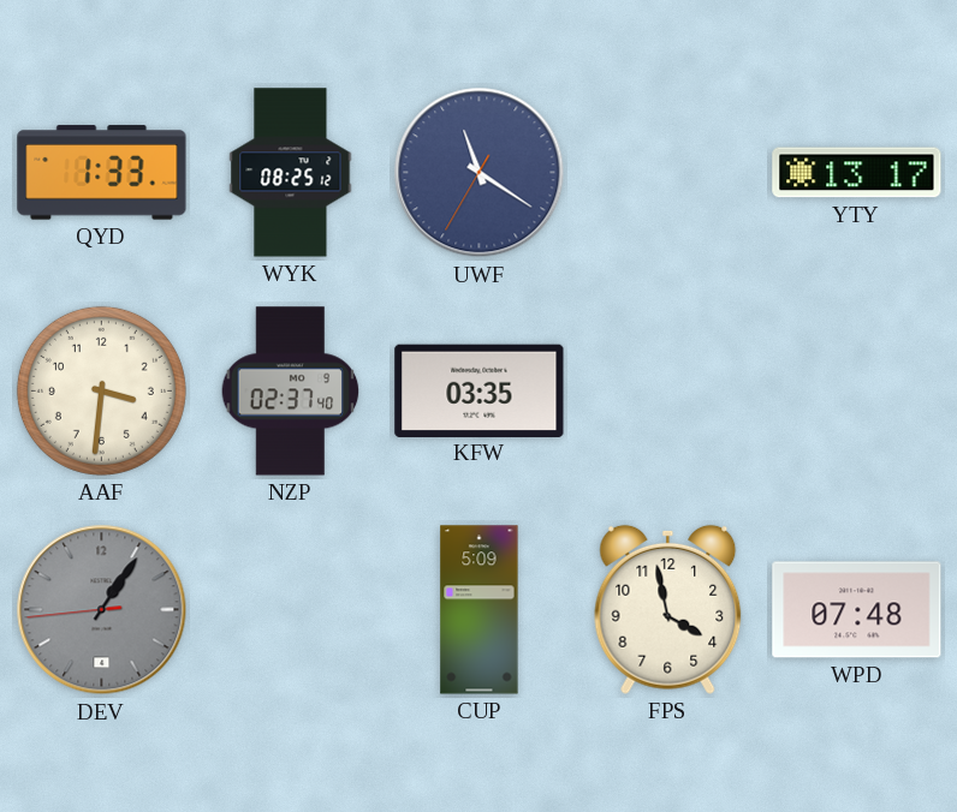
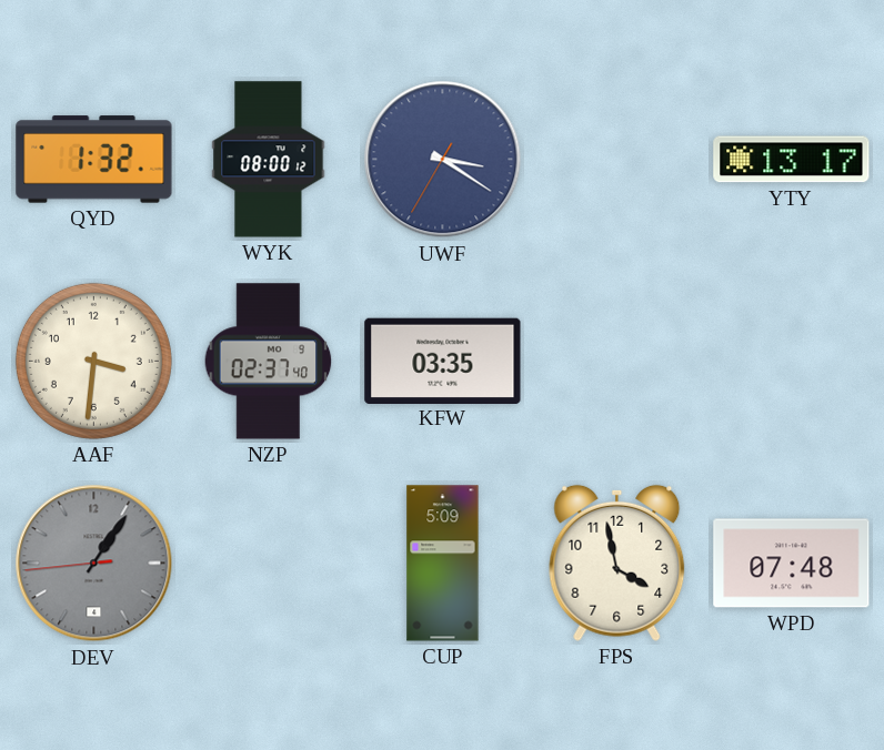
QYD: 1:33 -> 1:32 (94, 160)
WYK: 08:25 -> 08:00 (269, 160)
UWF: 11:20 -> 3:20 (443, 160)
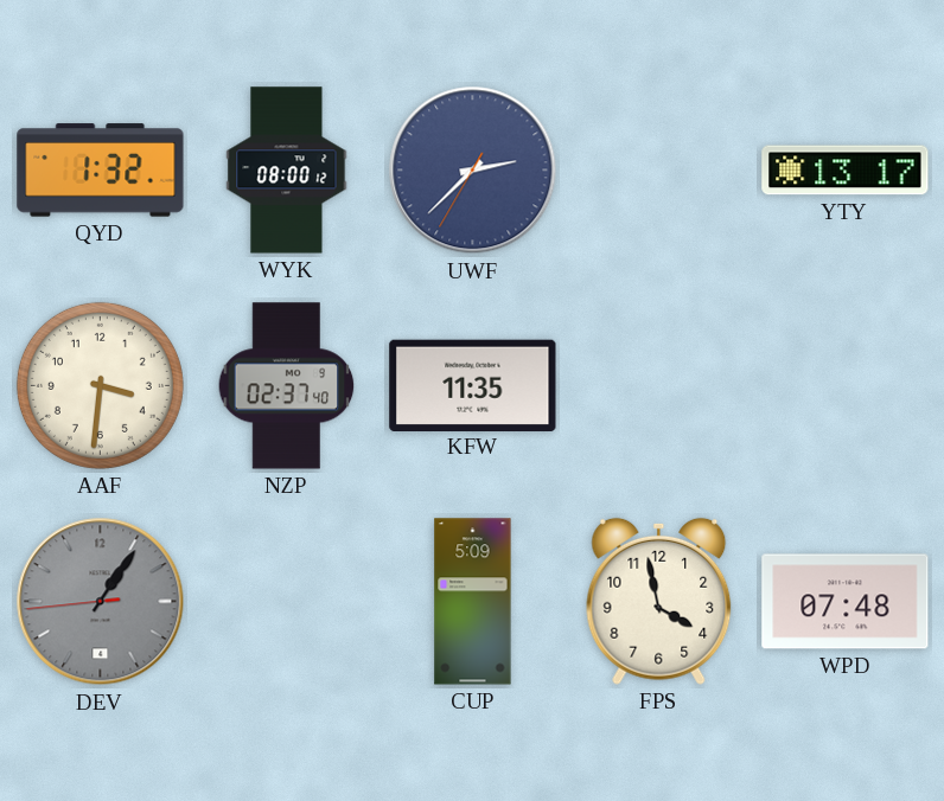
UWF: 3:20 -> 2:37 (473, 171)
KFW: 03:35 -> 11:35 (473, 385)
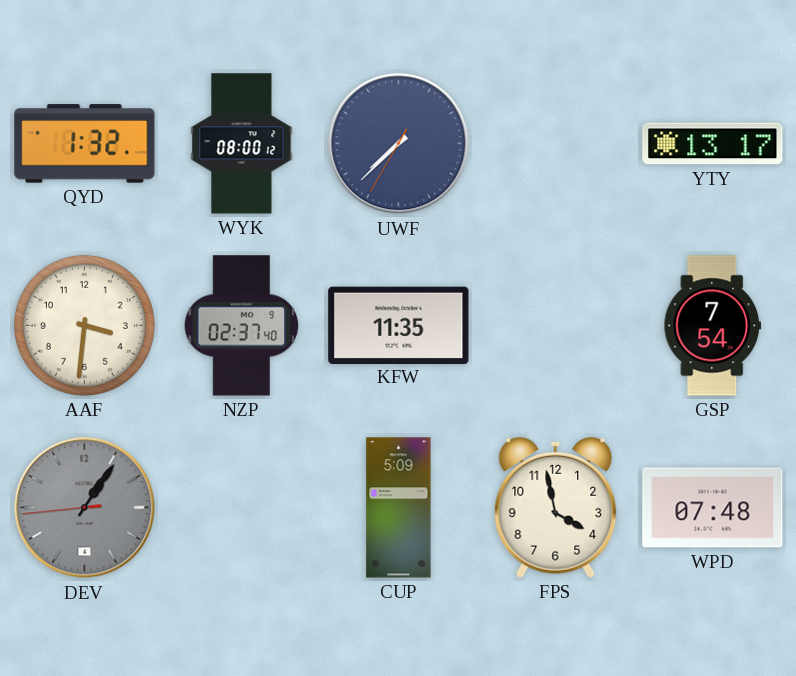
UWF: 2:37 -> 7:37 (399, 144)
GSP: none -> 7:54 (713, 326)
